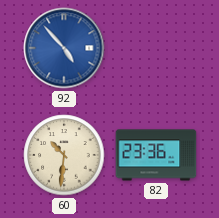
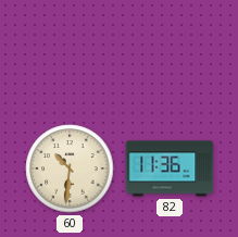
92: 4:53 -> none (64, 48)
82: 23:36 -> 11:36 (170, 169)
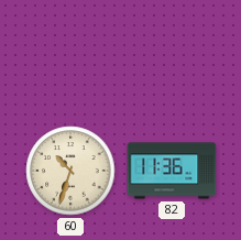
60: 10:31 -> 10:33 (70, 171)
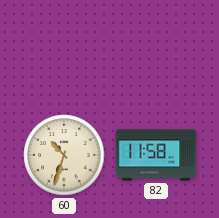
82: 11:36 -> 11:58 (156, 155)
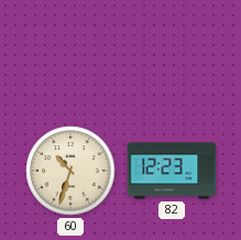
82: 11:58 -> 12:23 (172, 171)
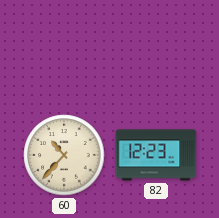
60: 10:33 -> 10:37 (64, 155)
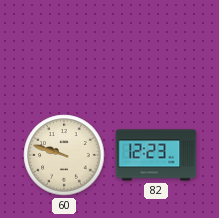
60: 10:37 -> 9:48 (64, 155)
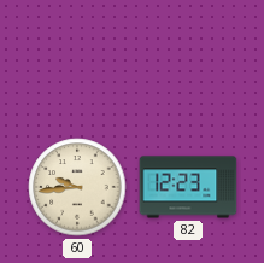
60: 9:48 -> 9:44 (77, 187)
